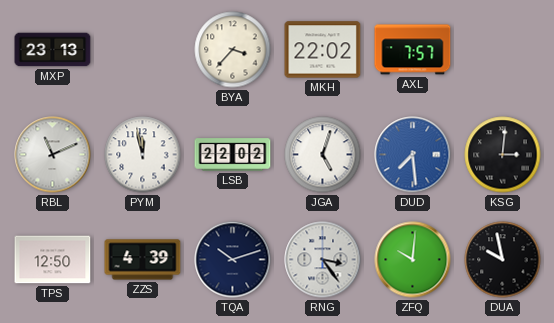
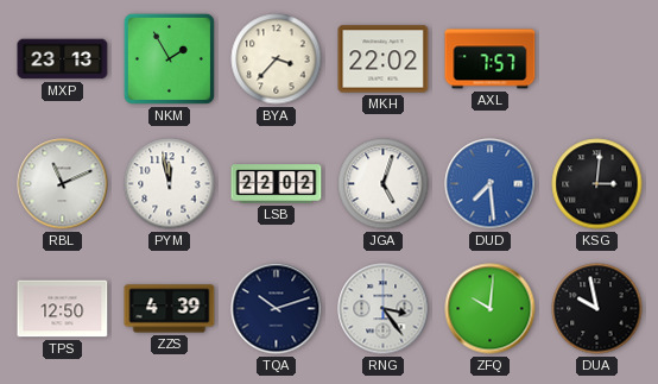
NKM: none -> 1:55 (169, 58)
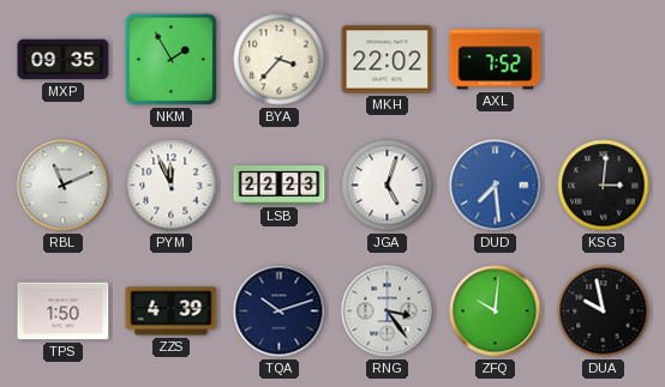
MXP: 23:13 -> 09:35 (64, 60)
AXL: 7:57 -> 7:52 (496, 60)
PYM: 11:58 -> 11:56 (172, 186)
LSB: 22:02 -> 22:23 (280, 186)
TPS: 12:50 -> 1:50 (64, 312)
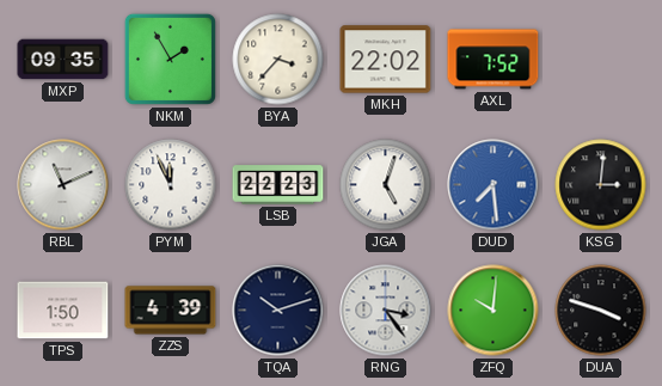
DUA: 9:58 -> 3:48 (601, 311)
